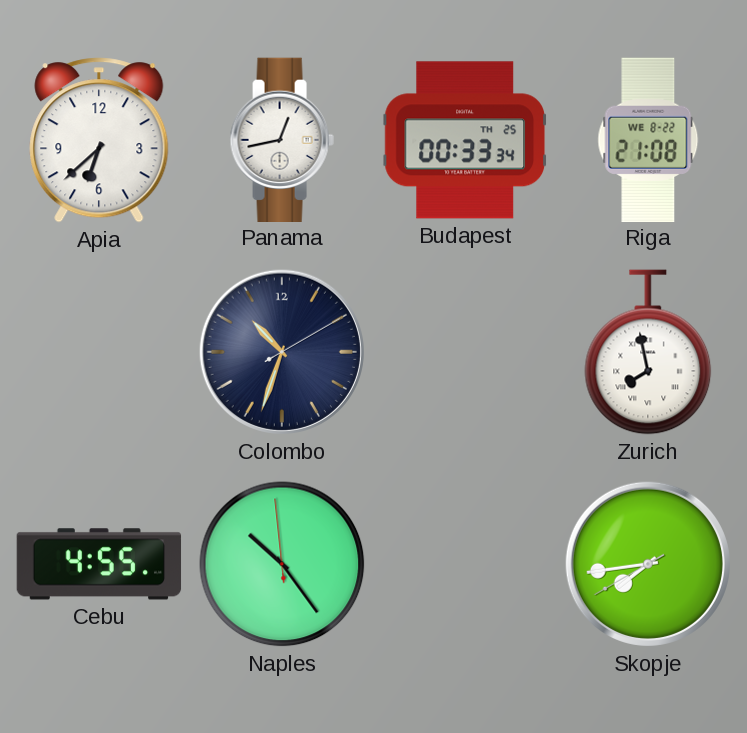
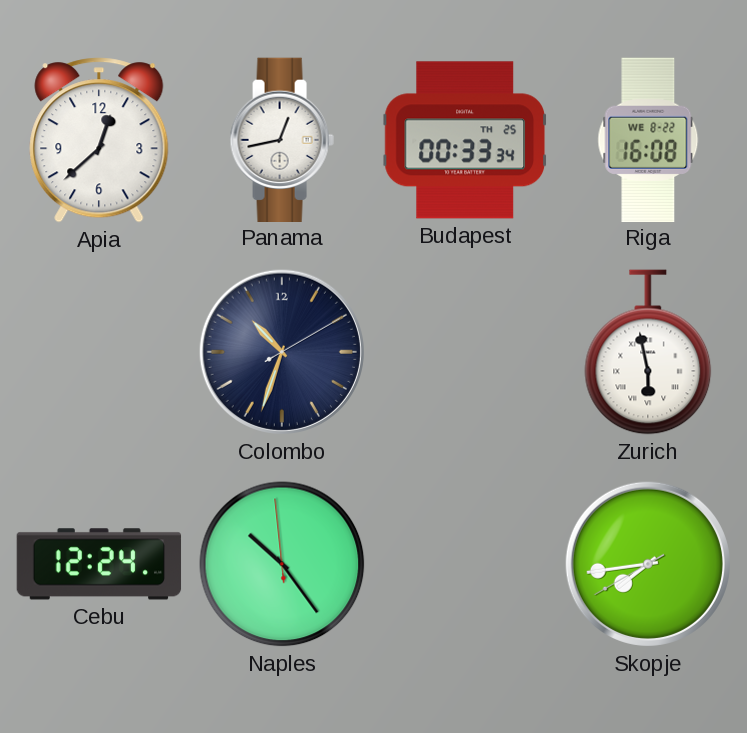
Apia: 6:38 -> 12:38 (99, 140)
Riga: 21:08 -> 16:08 (648, 139)
Zurich: 7:58 -> 5:58 (648, 352)
Cebu: 4:55 -> 12:24 (99, 564)
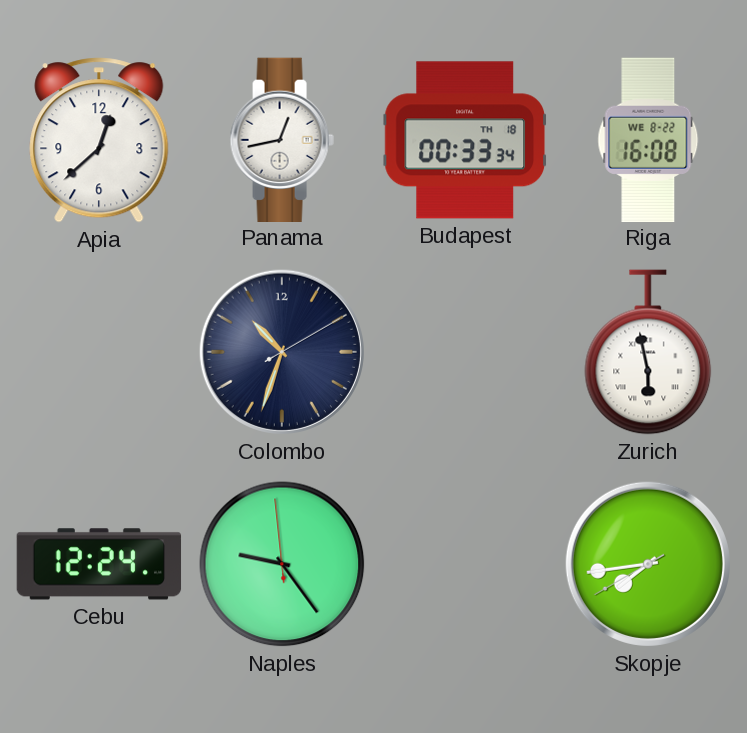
Budapest date: TH 25 -> TH 18 (464, 140)
Naples: 10:23 -> 9:23 (282, 564)
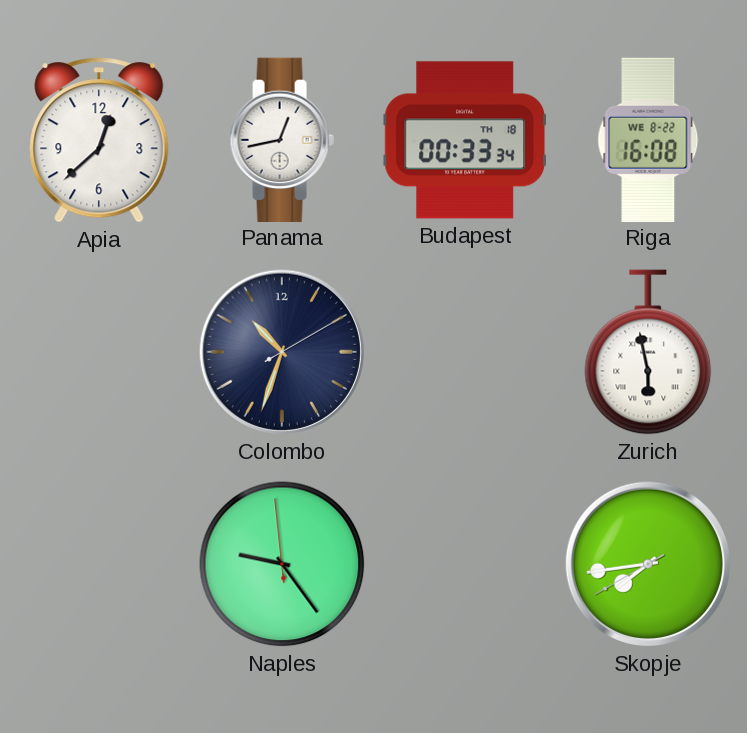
Cebu: 12:24 -> none (99, 564)
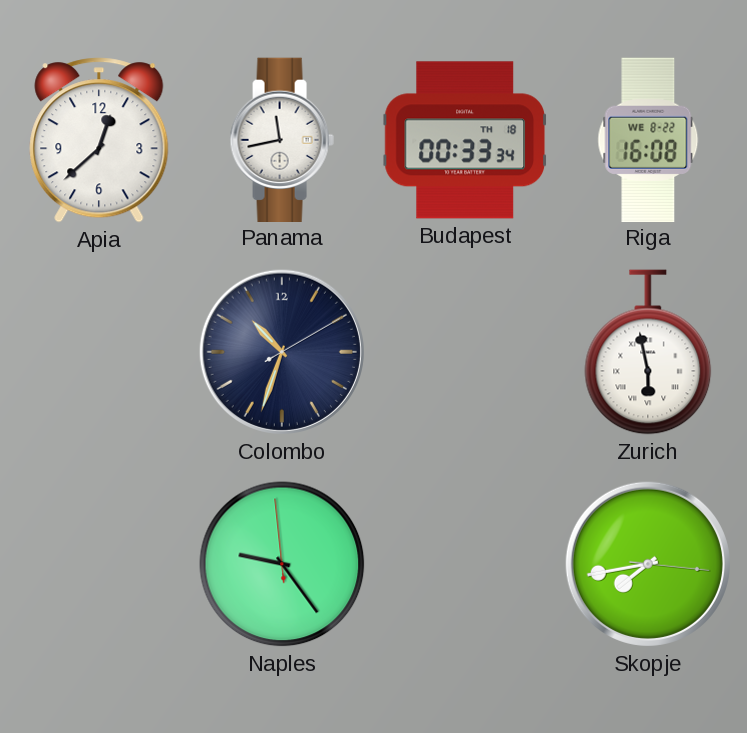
Panama: 12:43 -> 11:43 (282, 139)
Skopje: 7:43:40 -> 7:43:16 (648, 564)
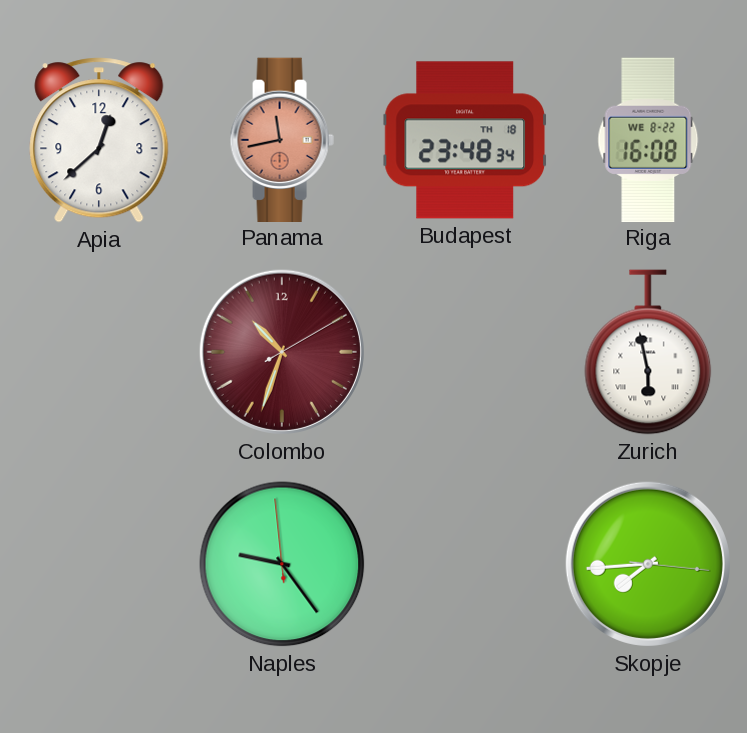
Panama dial: white -> salmon (282, 139)
Budapest: 00:33 -> 23:48 (464, 140)
Colombo dial: navy -> burgundy (282, 352)
Skopje: 7:43 -> 7:44 (648, 564)
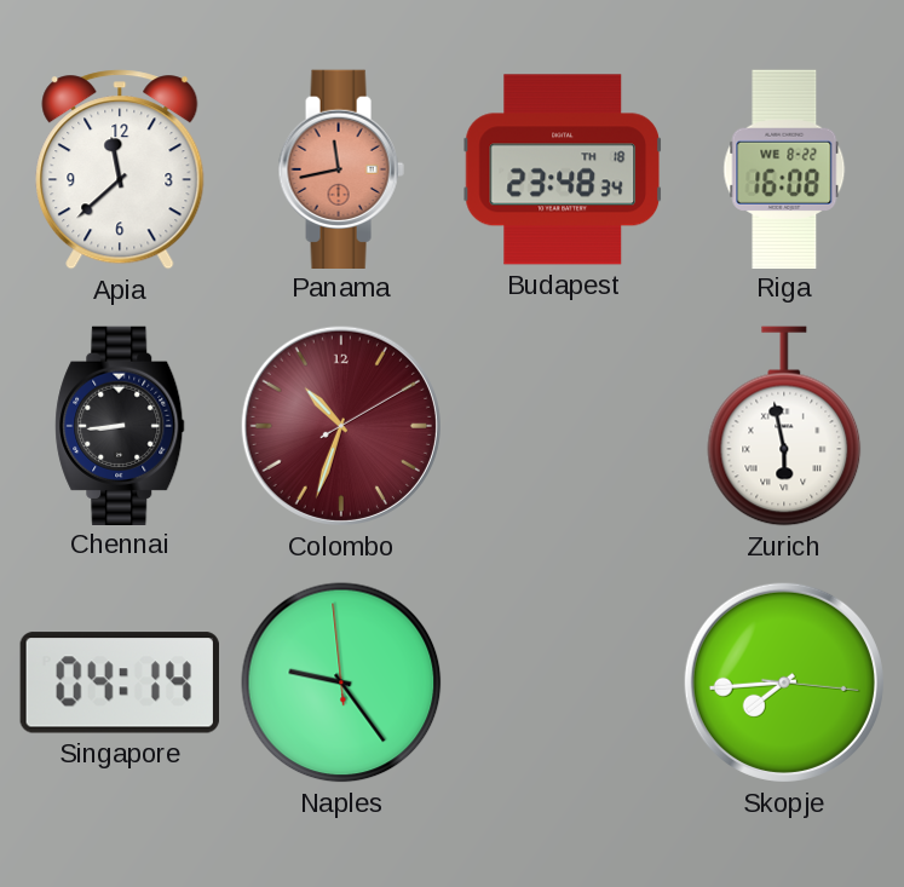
Apia: 12:38 -> 11:38 (120, 169)
Chennai: none -> 8:44 (120, 425)
Singapore: none -> 04:14 (120, 682)
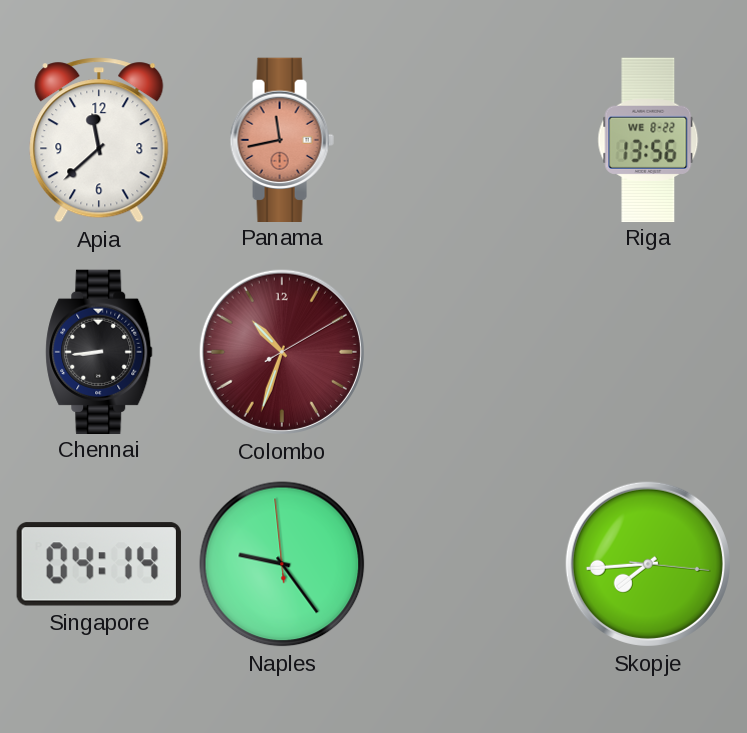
Budapest: 23:48 -> none (562, 169)
Riga: 16:08 -> 13:56 (648, 139)
Zurich: 5:58 -> none (784, 426)
